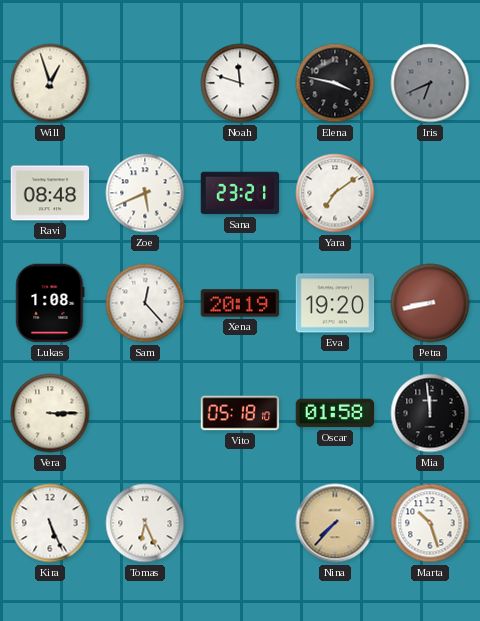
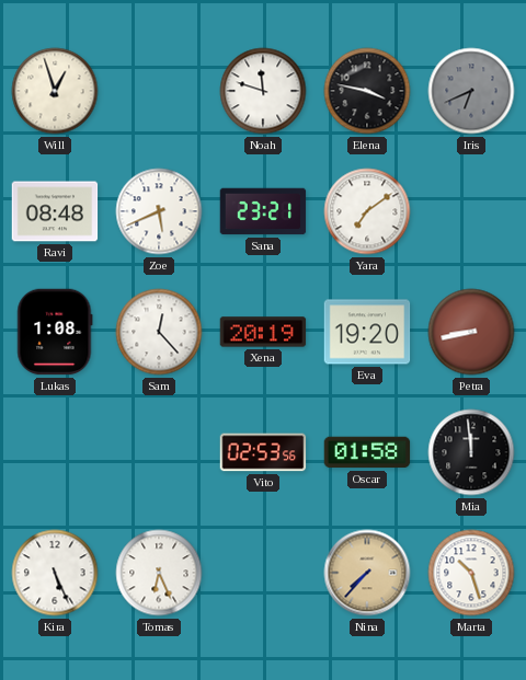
Vera: 3:15 -> none (50, 413)
Vito: 05:18 -> 02:53 (263, 452)
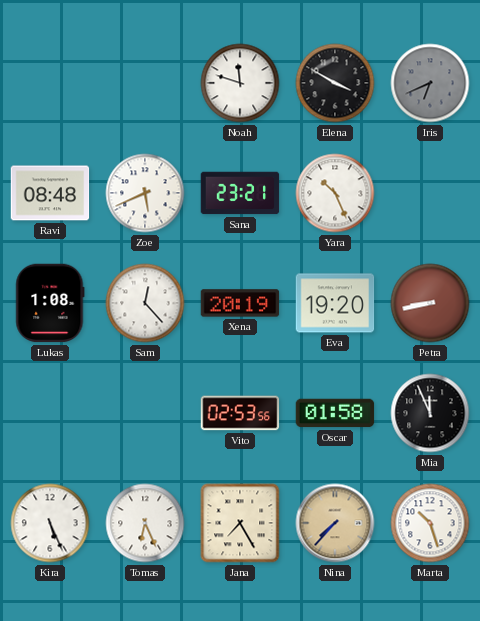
Will: 12:57 -> none (55, 91)
Elena: 3:47 -> 3:50 (335, 83)
Yara: 7:09 -> 10:26 (335, 193)
Mia: 11:59 -> 11:56 (430, 413)
Jana: none -> 7:25 (240, 523)
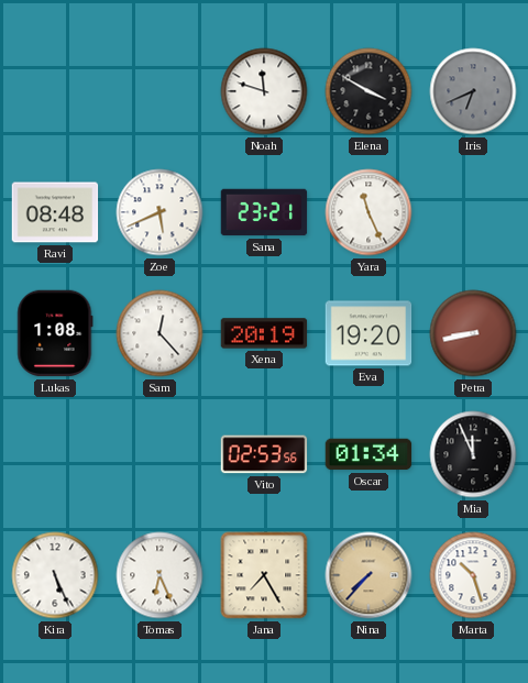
Yara: 10:26 -> 11:26 (369, 212)
Oscar: 01:58 -> 01:34 (369, 454)
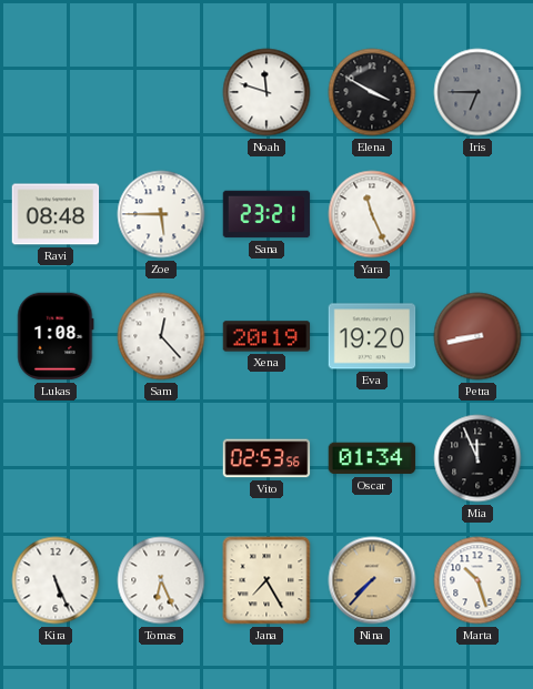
Iris: 6:41 -> 6:45 (477, 92)
Zoe: 5:41 -> 5:45 (161, 214)
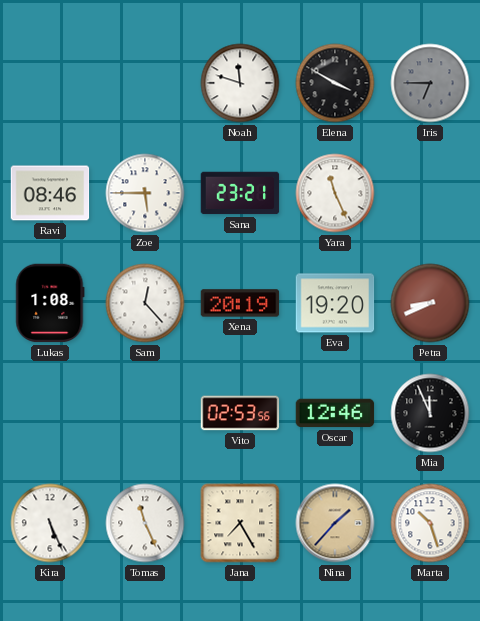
Ravi: 08:48 -> 08:46 (50, 193)
Petra: 8:43 -> 8:41 (430, 303)
Oscar: 01:34 -> 12:46 (335, 413)
Tomas: 6:26 -> 11:26 (145, 523)
Nina: 7:37 -> 1:37 (335, 523)
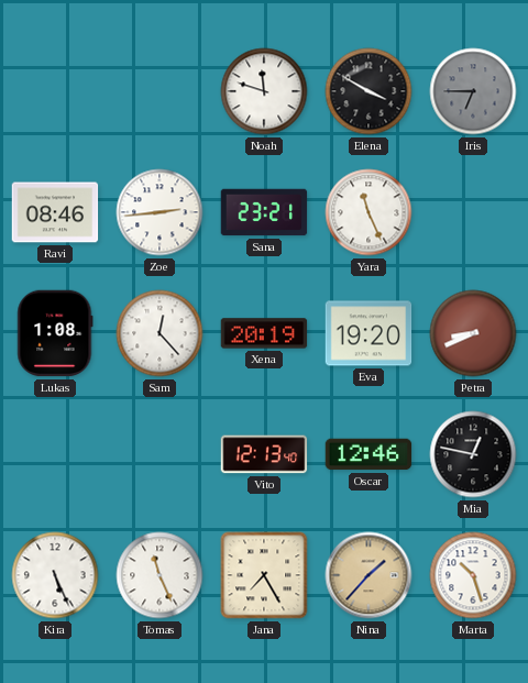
Zoe: 5:45 -> 2:44 (159, 212)
Vito: 02:53 -> 12:13 (264, 454)
Mia: 11:56 -> 12:47 (473, 454)
